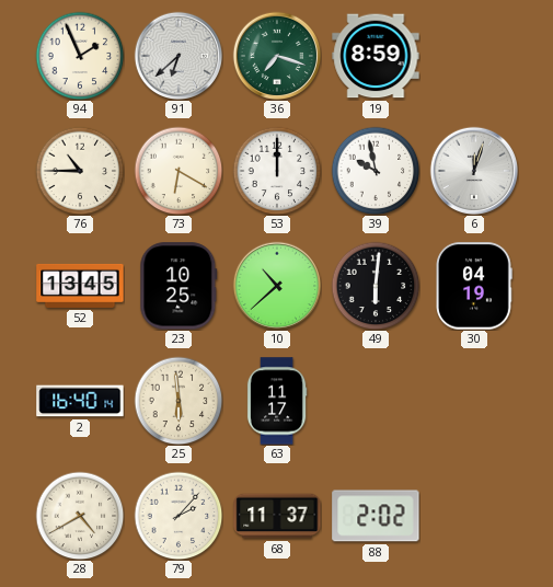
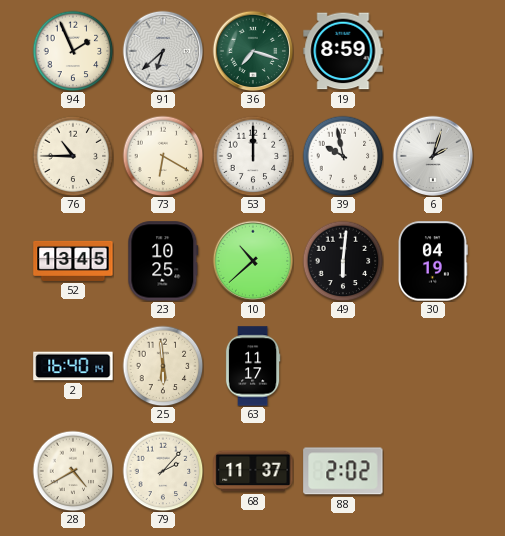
6: 12:03 -> 2:03 (433, 156)
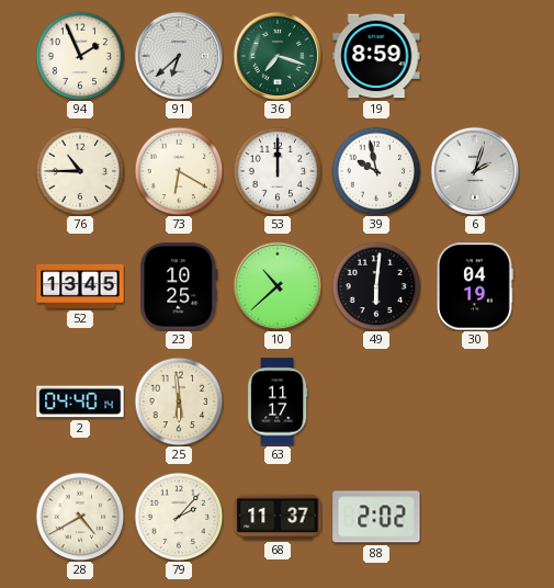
2: 16:40 -> 04:40 (80, 402)
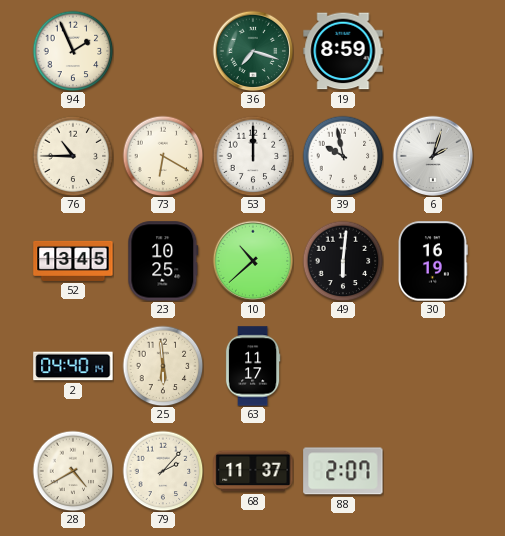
91: 6:38 -> none (179, 56)
30: 04:19 -> 16:19 (433, 261)
88: 2:02 -> 2:07 (343, 471)
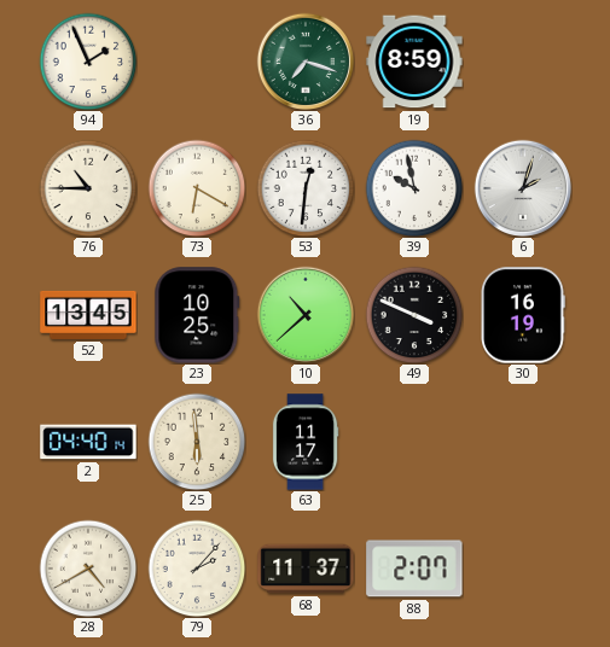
53: 12:00 -> 12:31 (306, 188)
49: 6:01 -> 3:49 (414, 315)
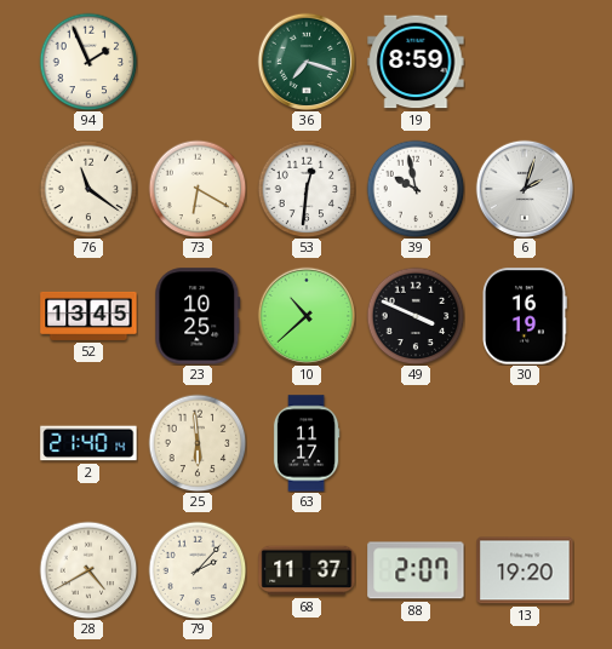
76: 10:45 -> 11:21 (88, 189)
2: 04:40 -> 21:40 (88, 443)
13: none -> 19:20 (525, 570)
